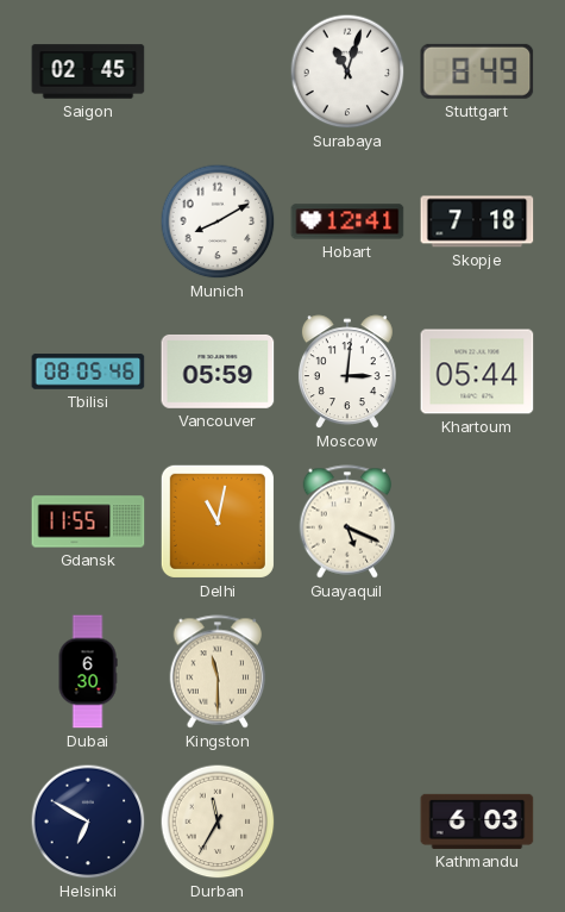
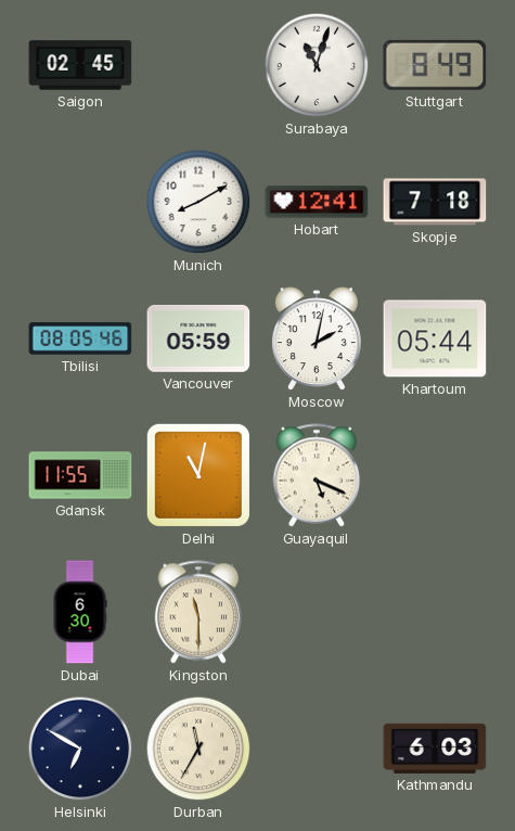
Moscow: 3:01 -> 2:02 (317, 340)
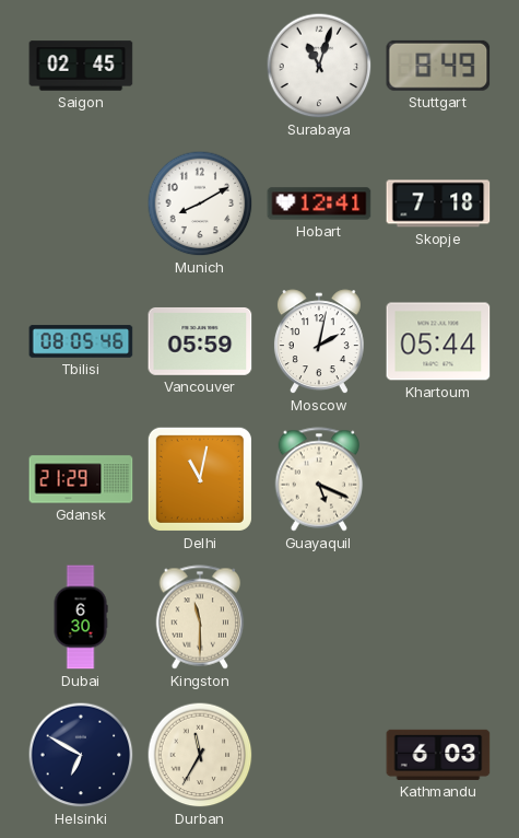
Gdansk: 11:55 -> 21:29 (81, 479)
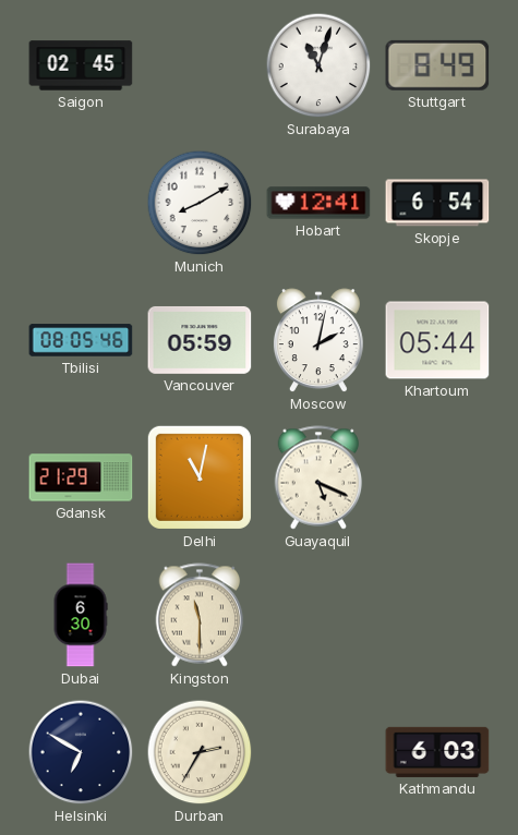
Skopje: 7:18 -> 6:54 (437, 203)
Durban: 11:35 -> 2:35 (200, 752)
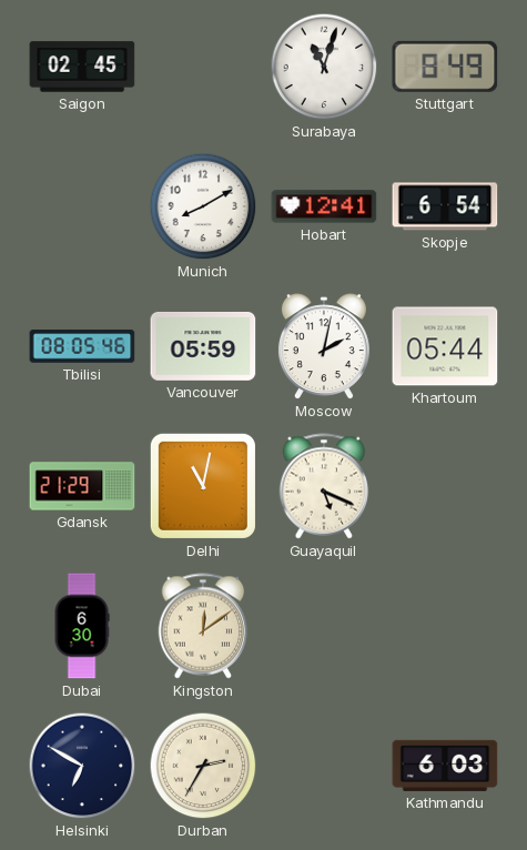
Kingston: 11:30 -> 12:09 (203, 626)
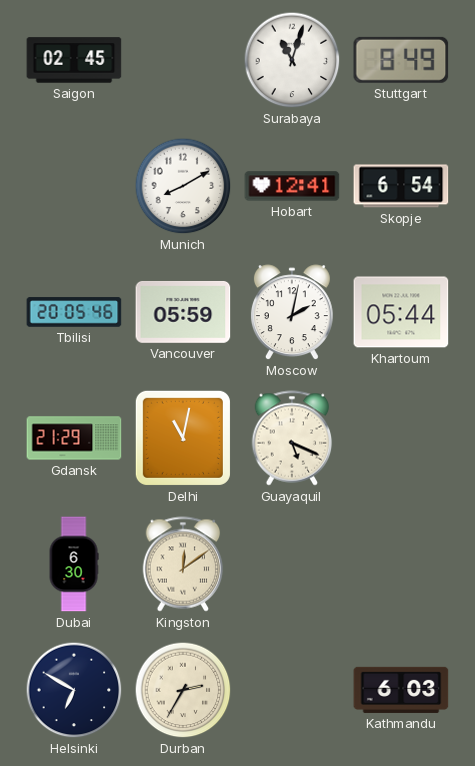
Tbilisi: 08:05 -> 20:05 (74, 312)
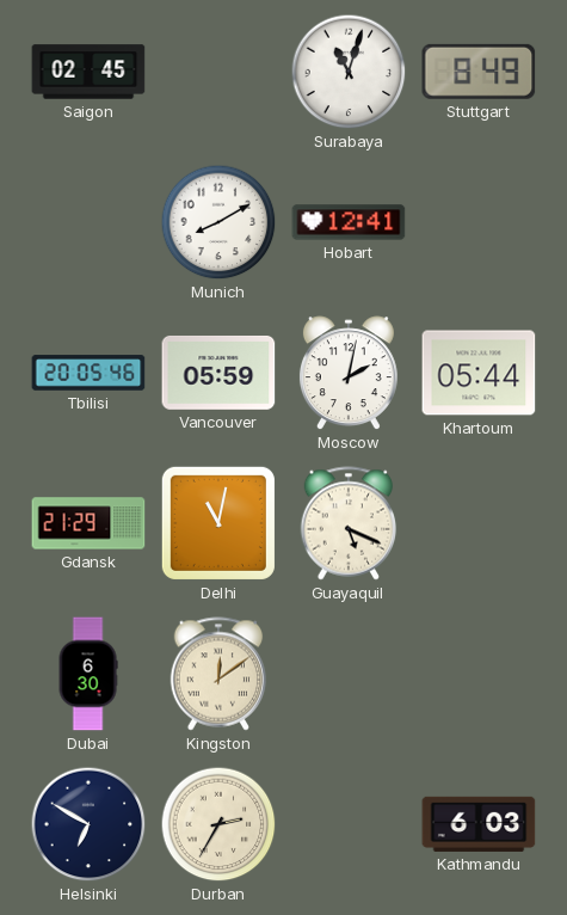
Skopje: 6:54 -> none (401, 186)
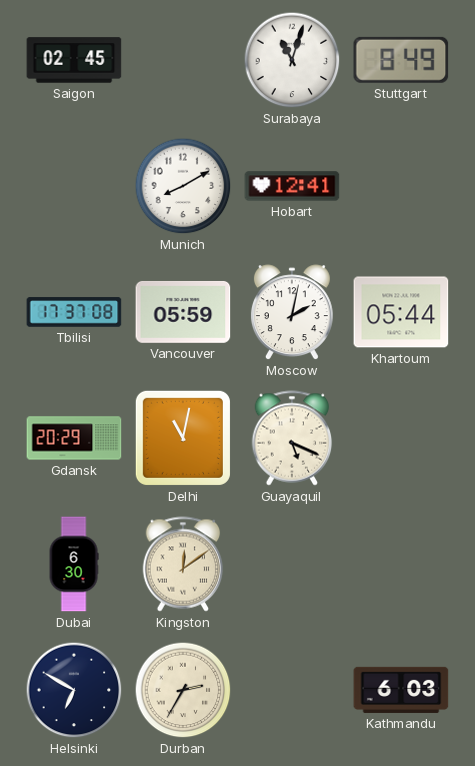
Tbilisi: 20:05 -> 17:37 (74, 312)
Gdansk: 21:29 -> 20:29 (74, 438)
